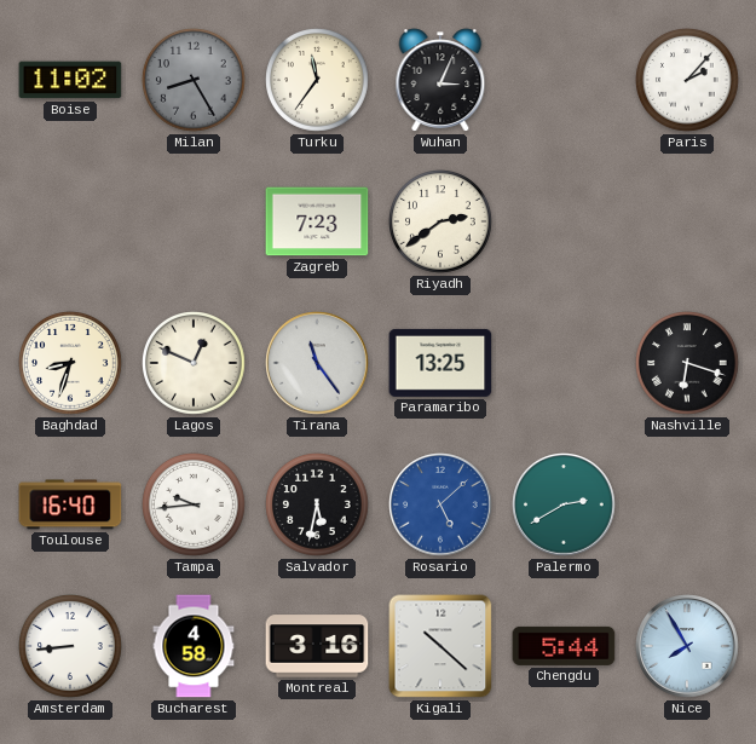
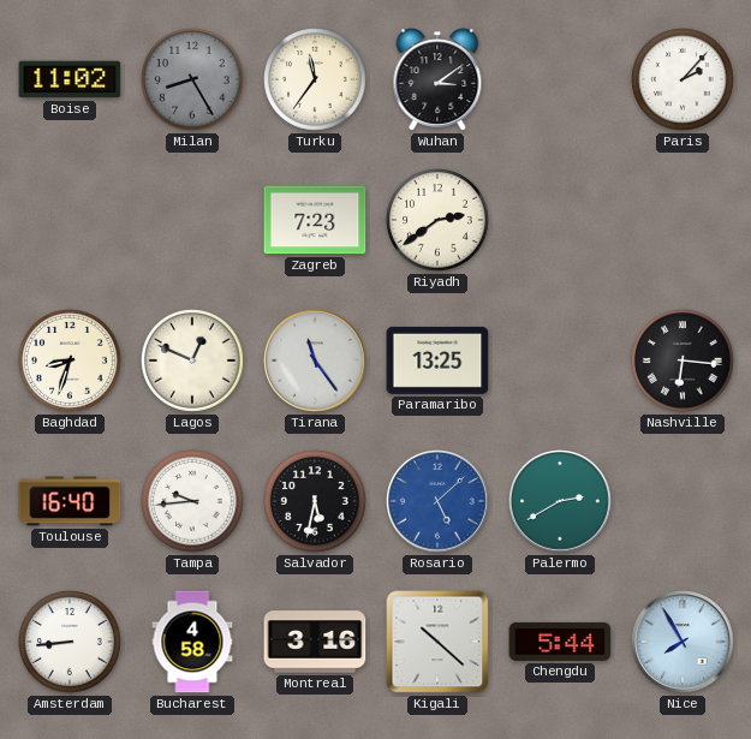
Wuhan: 3:04 -> 3:09 (437, 79)
Nashville: 6:18 -> 6:16 (684, 362)
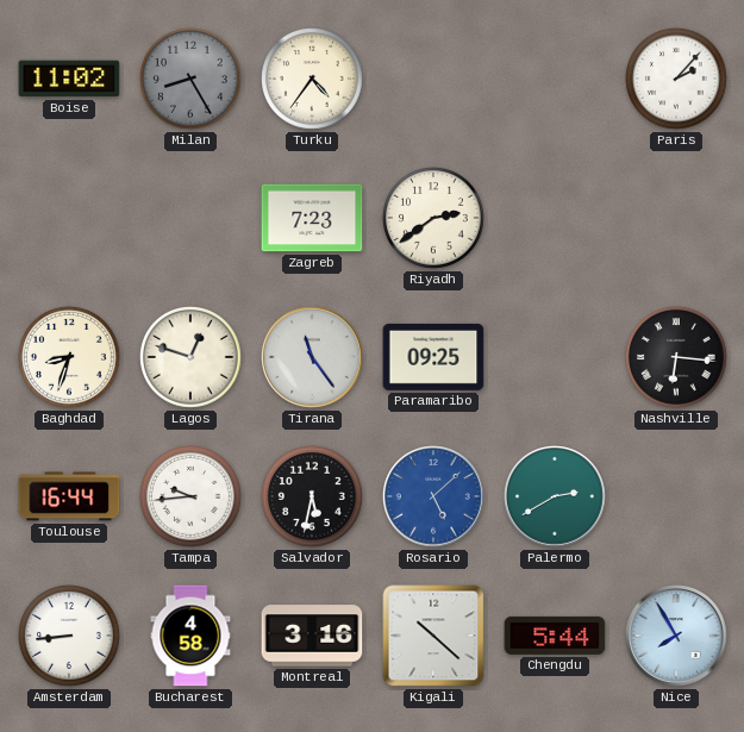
Turku: 11:36 -> 4:36 (313, 80)
Wuhan: 3:09 -> none (437, 79)
Lagos: 12:49 -> 12:48 (192, 358)
Paramaribo: 13:25 -> 09:25 (433, 357)
Toulouse: 16:40 -> 16:44 (69, 496)
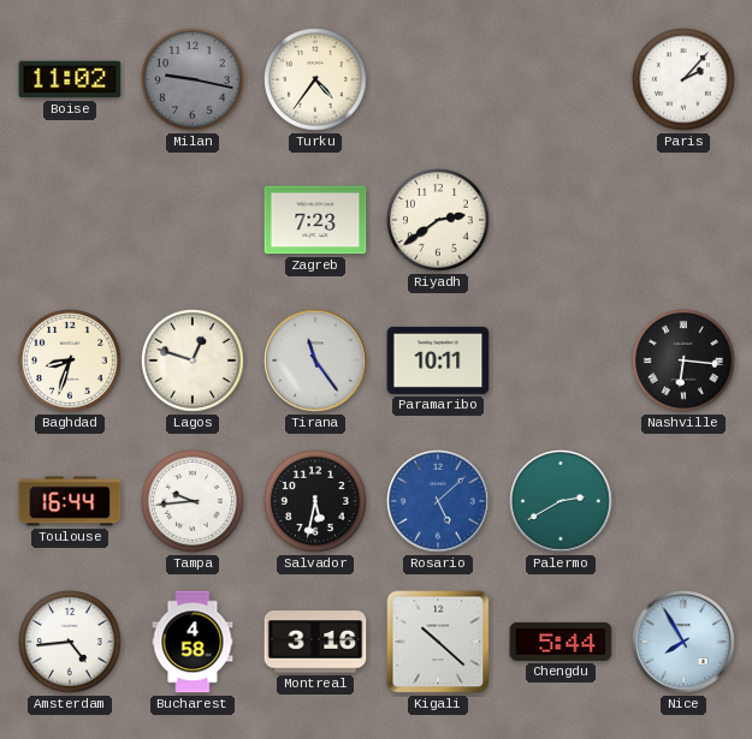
Milan: 8:25 -> 9:17 (194, 81)
Paramaribo: 09:25 -> 10:11 (438, 360)
Amsterdam: 8:44 -> 4:44 (71, 643)
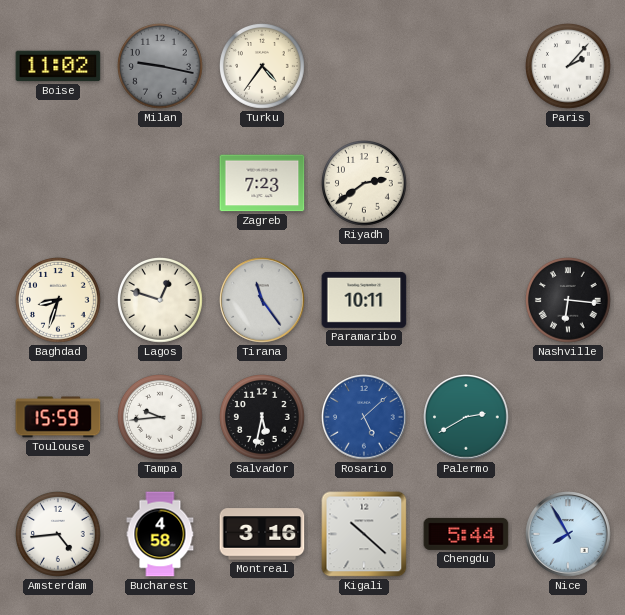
Toulouse: 16:44 -> 15:59 (58, 417)
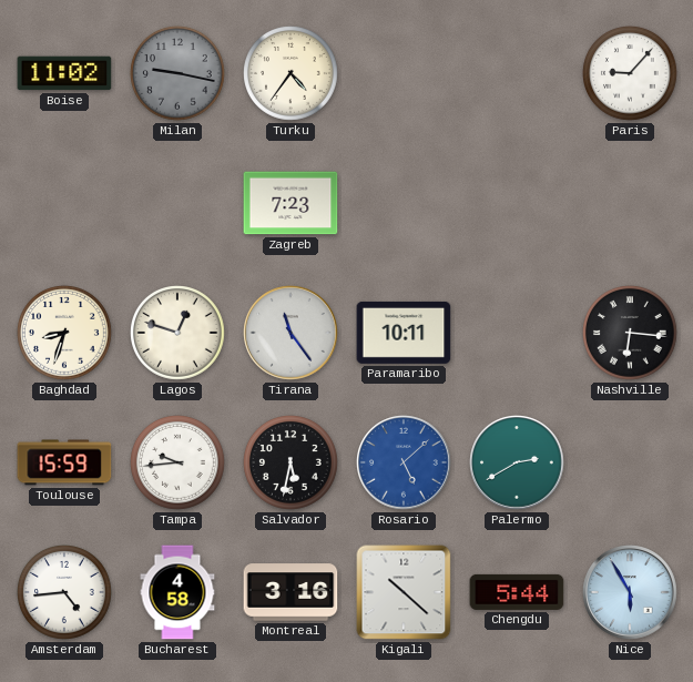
Paris: 2:07 -> 9:07 (631, 74)
Riyadh: 2:39 -> none (365, 184)
Nice: 7:55 -> 5:55 (630, 592)
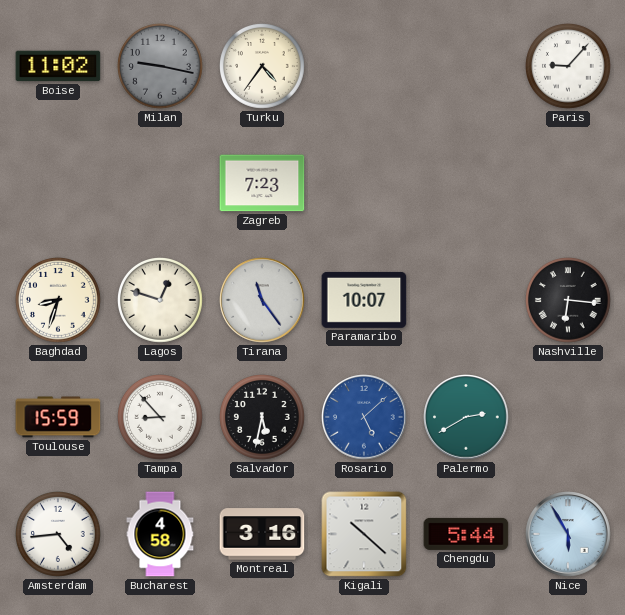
Paramaribo: 10:11 -> 10:07 (364, 300)
Tampa: 9:44 -> 8:53 (161, 418)
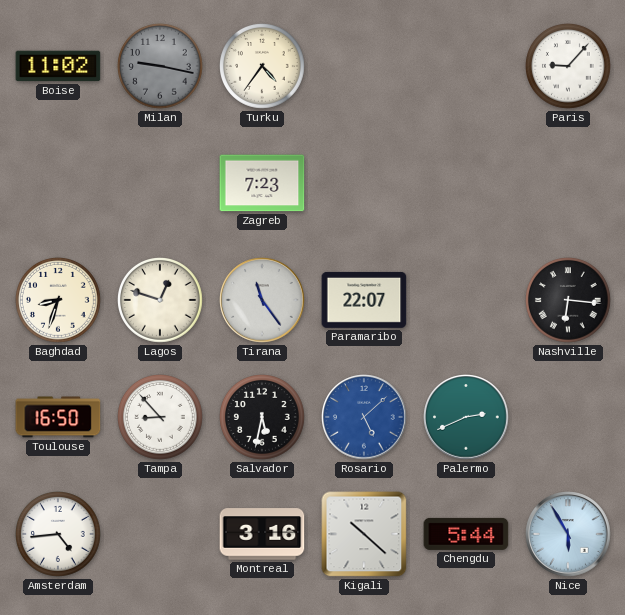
Paramaribo: 10:07 -> 22:07 (364, 300)
Toulouse: 15:59 -> 16:50 (58, 417)
Palermo: 2:40 -> 2:41 (466, 417)
Bucharest: 4:58 -> none (160, 534)
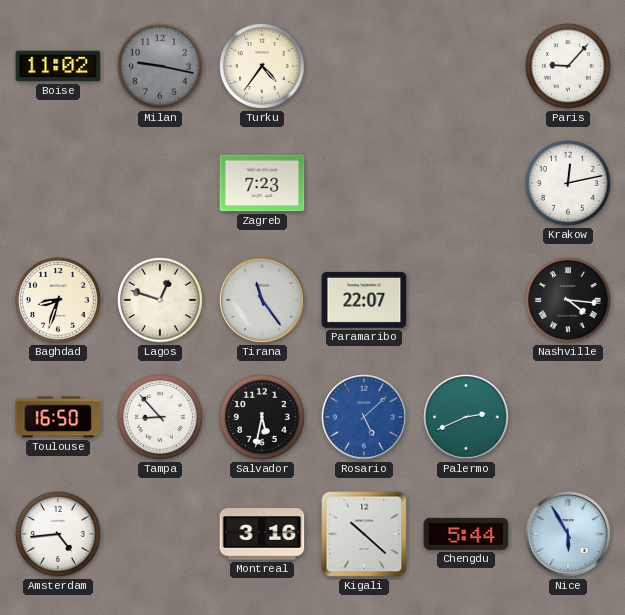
Krakow: none -> 12:13 (569, 184)
Nashville: 6:16 -> 4:16 (569, 301)
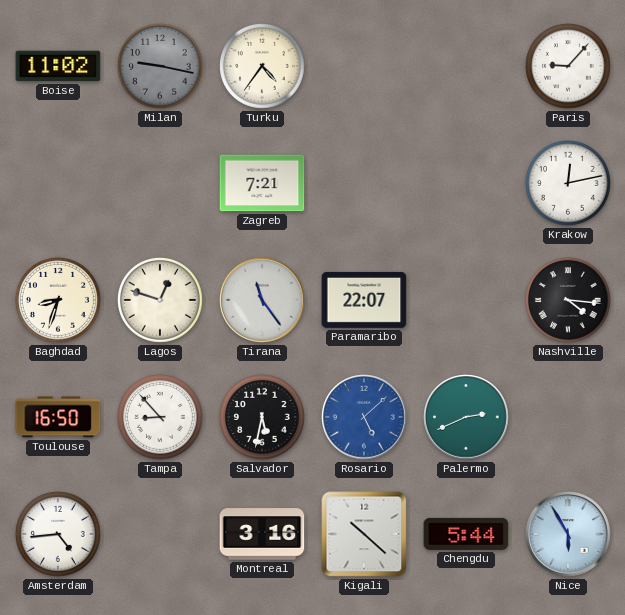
Zagreb: 7:23 -> 7:21 (262, 183)
